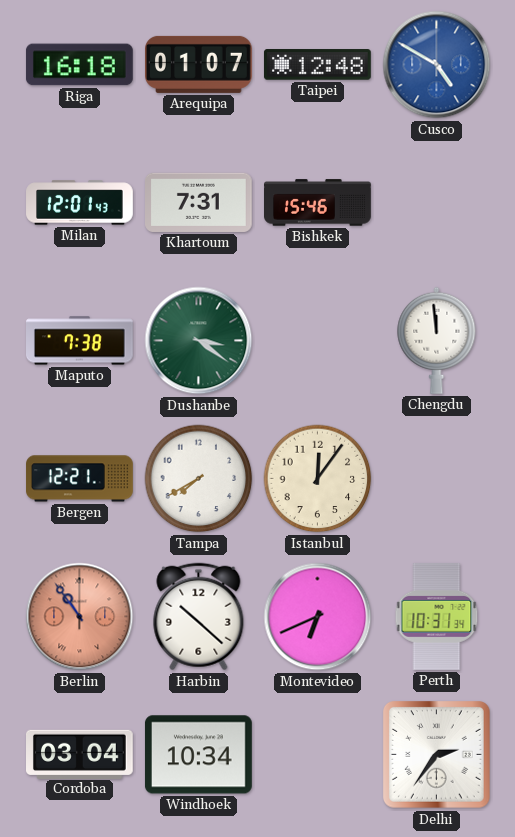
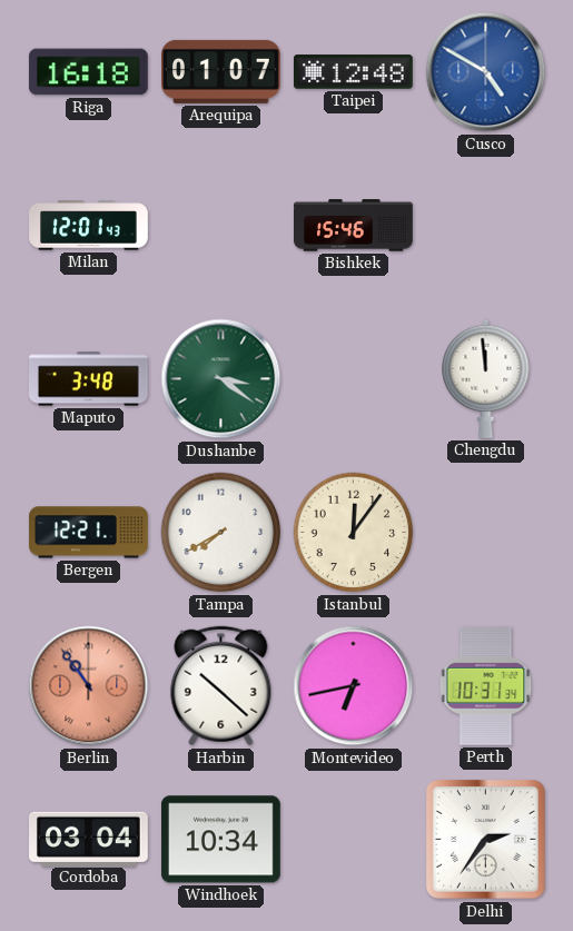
Khartoum: 7:31 -> none (199, 202)
Maputo: 7:38 -> 3:48 (89, 379)
Montevideo: 6:41 -> 6:43 (354, 686)
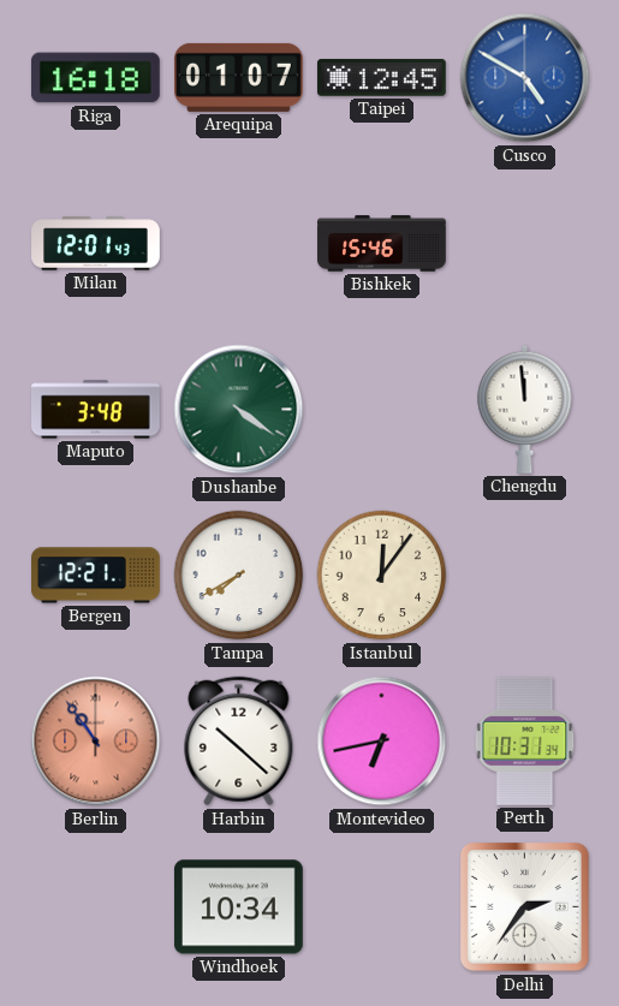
Taipei: 12:48 -> 12:45 (382, 78)
Dushanbe: 3:21 -> 4:21 (239, 410)
Cordoba: 03:04 -> none (89, 839)
